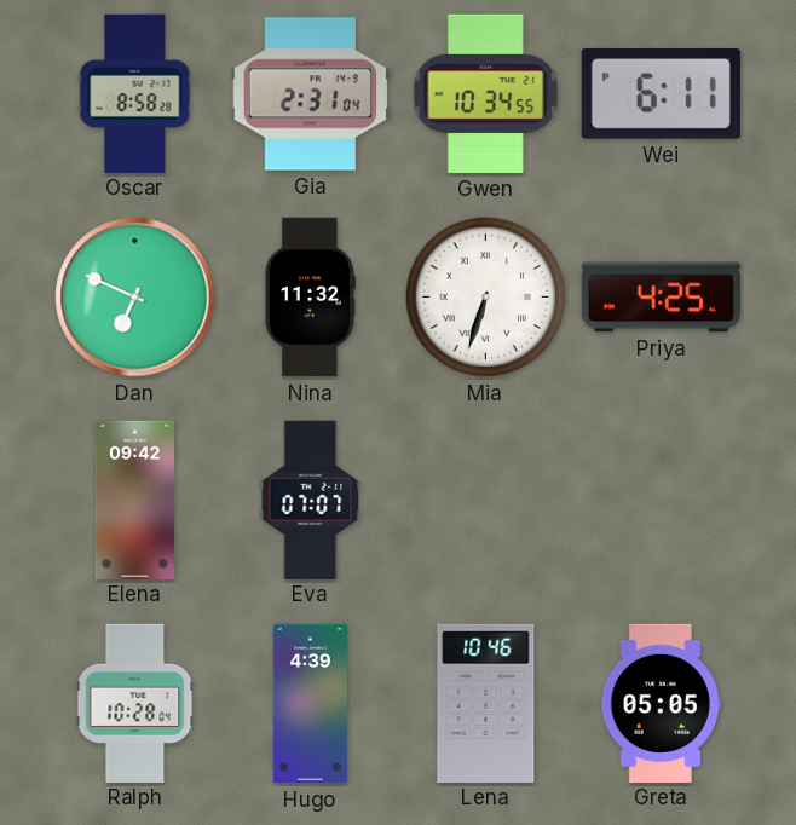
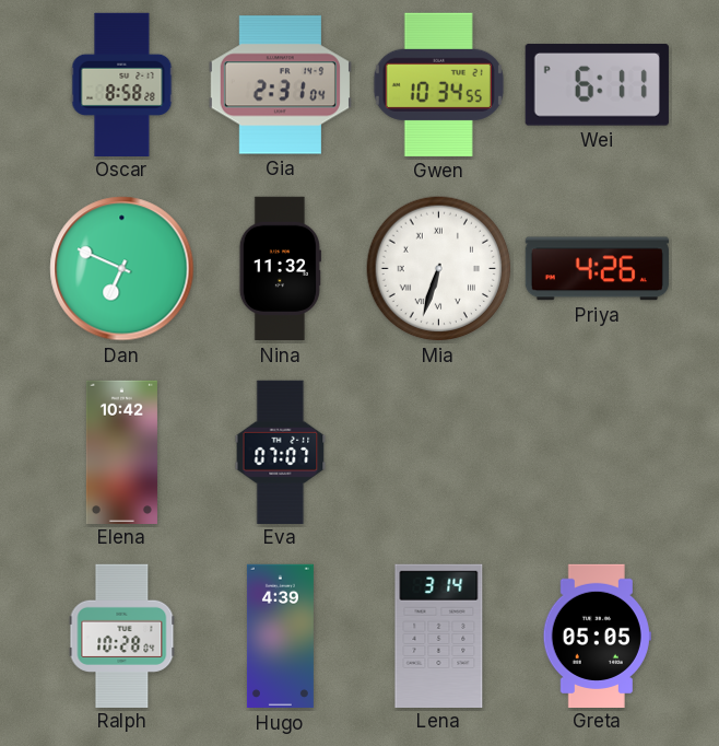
Priya: 4:25 -> 4:26 (597, 269)
Elena: 09:42 -> 10:42 (121, 452)
Lena: 10:46 -> 3:14 (439, 636)
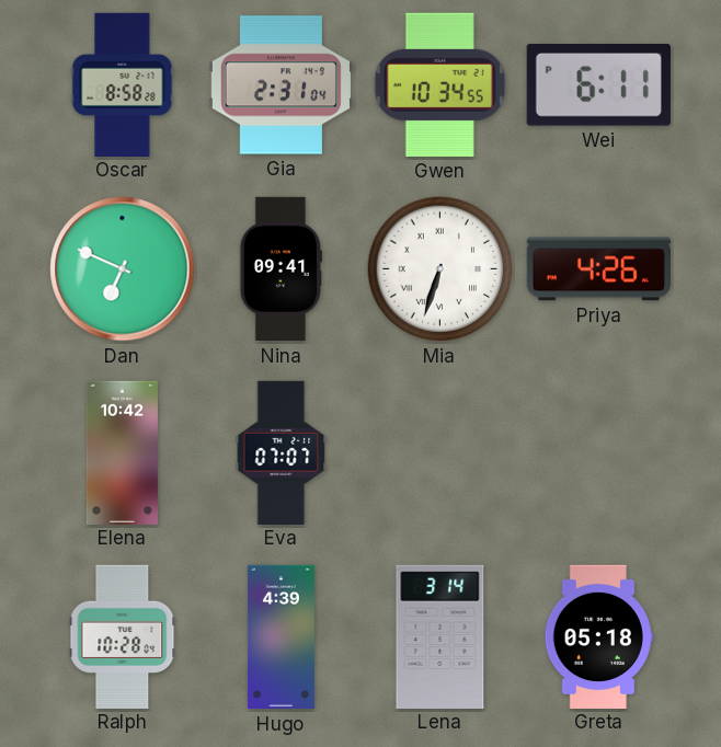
Nina: 11:32 -> 09:41 (281, 269)
Greta: 05:05 -> 05:18 (598, 636)
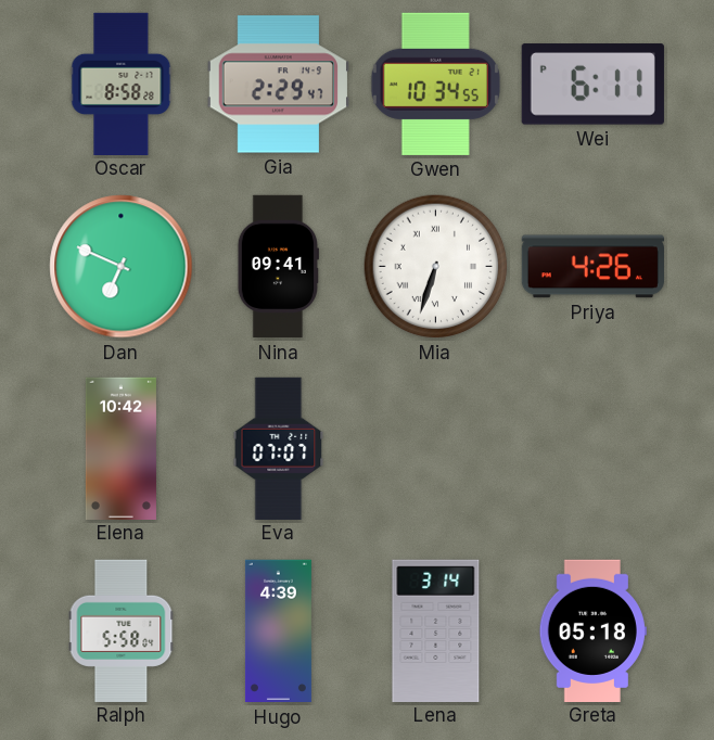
Gia: 2:31 -> 2:29 (278, 85)
Ralph: 10:28 -> 5:58 (122, 630)
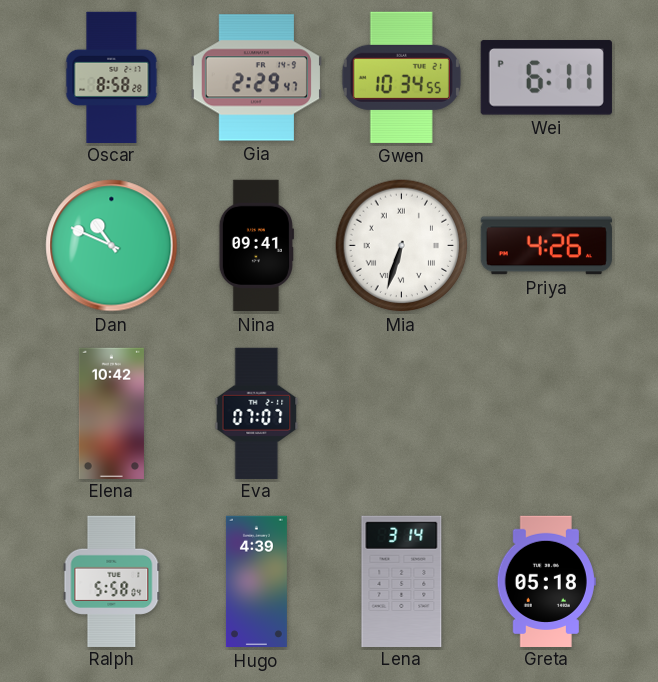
Dan: 6:49 -> 10:49 (112, 246)
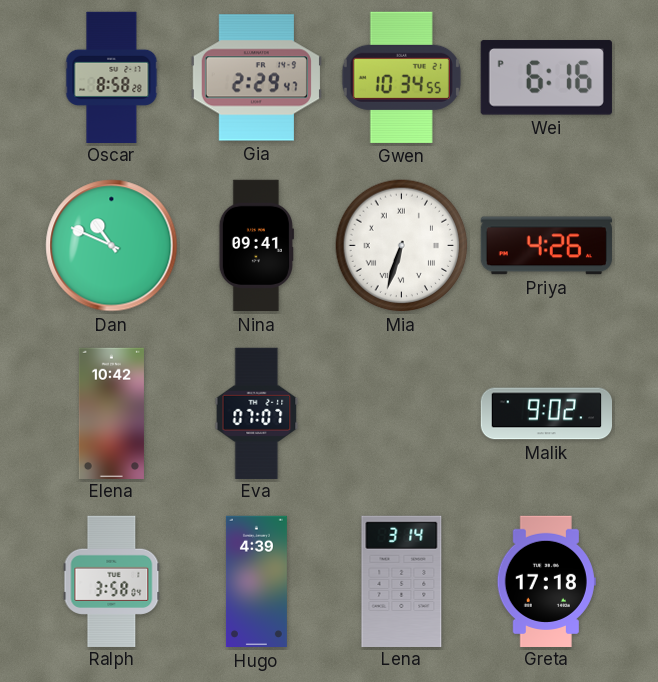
Wei: 6:11 -> 6:16 (546, 78)
Malik: none -> 9:02 (546, 414)
Ralph: 5:58 -> 3:58 (112, 581)
Greta: 05:18 -> 17:18 (546, 581)
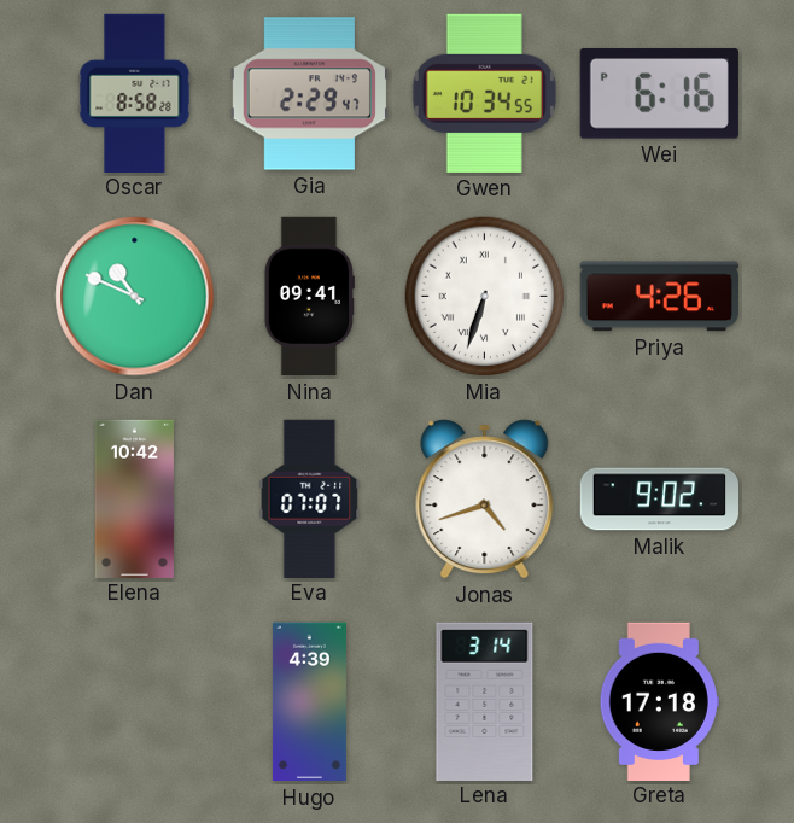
Jonas: none -> 4:42 (485, 500)
Ralph: 3:58 -> none (112, 581)
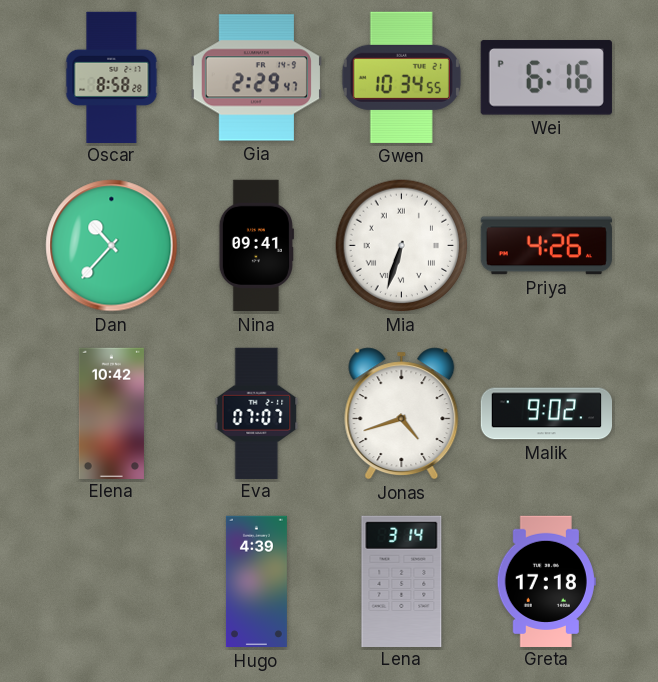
Dan: 10:49 -> 10:37 (112, 246)
